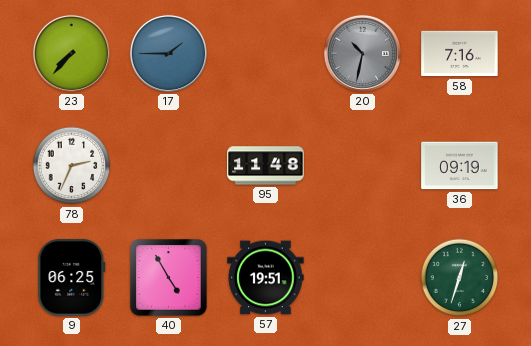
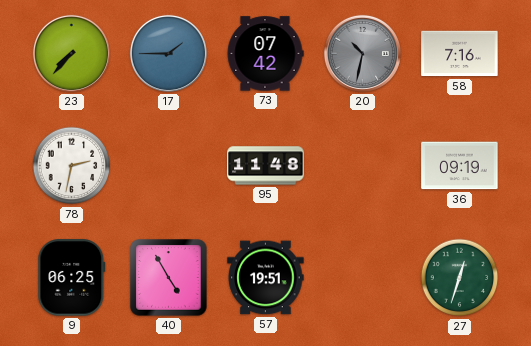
73: none -> 07:42 (265, 54)
78: 2:34 -> 2:32 (72, 166)
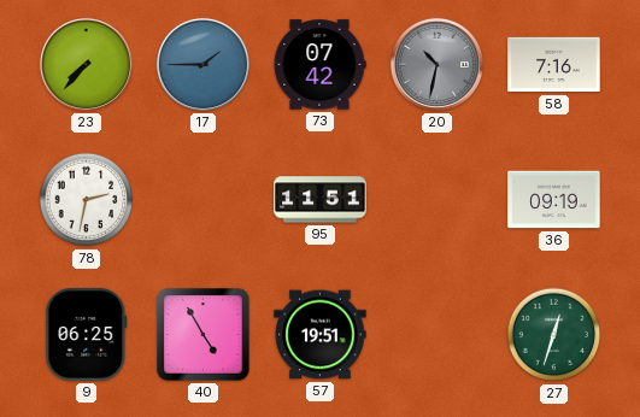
95: 11:48 -> 11:51 (321, 200)
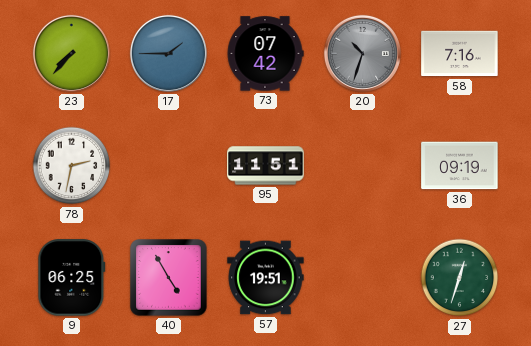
20: 10:32 -> 10:33 (362, 53)
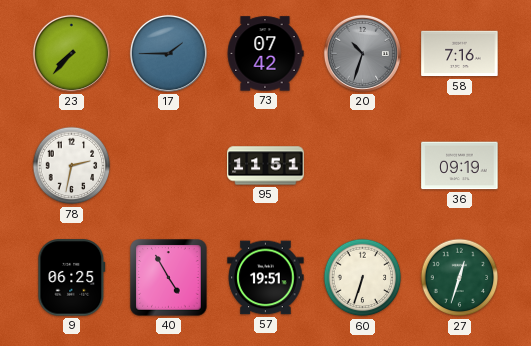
60: none -> 6:33 (363, 278)
